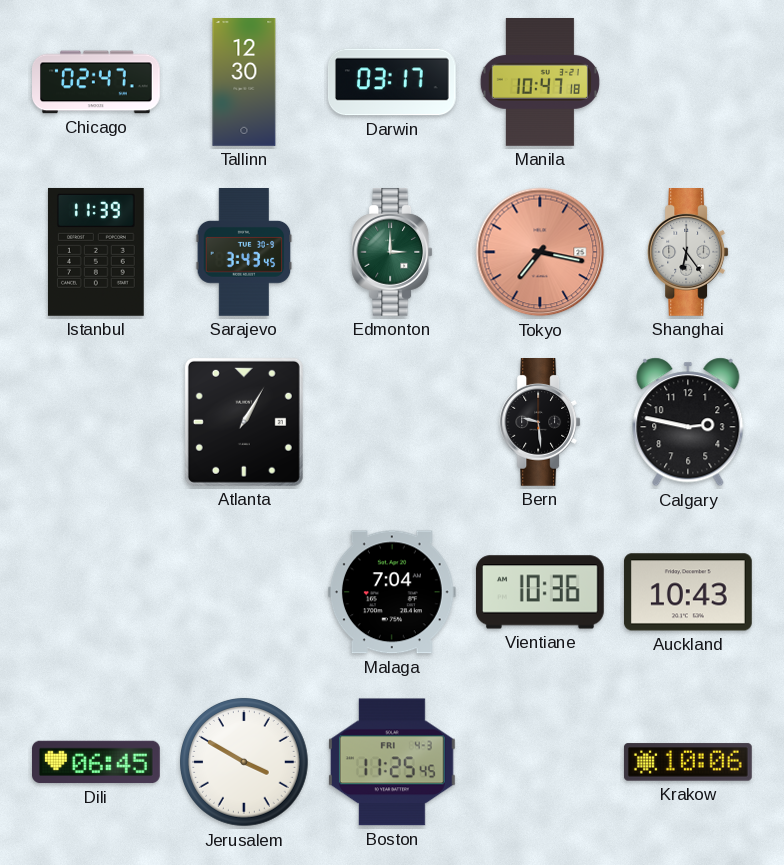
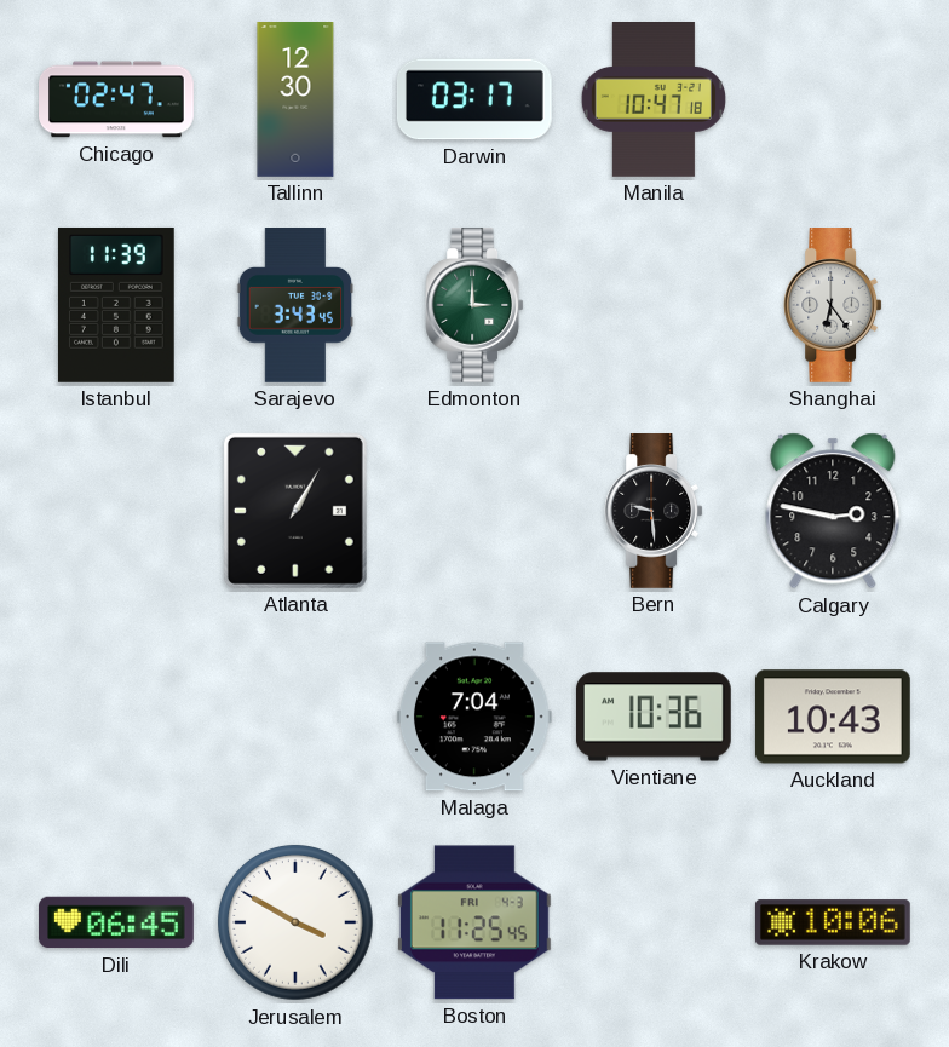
Tokyo: 7:17 -> none (540, 252)
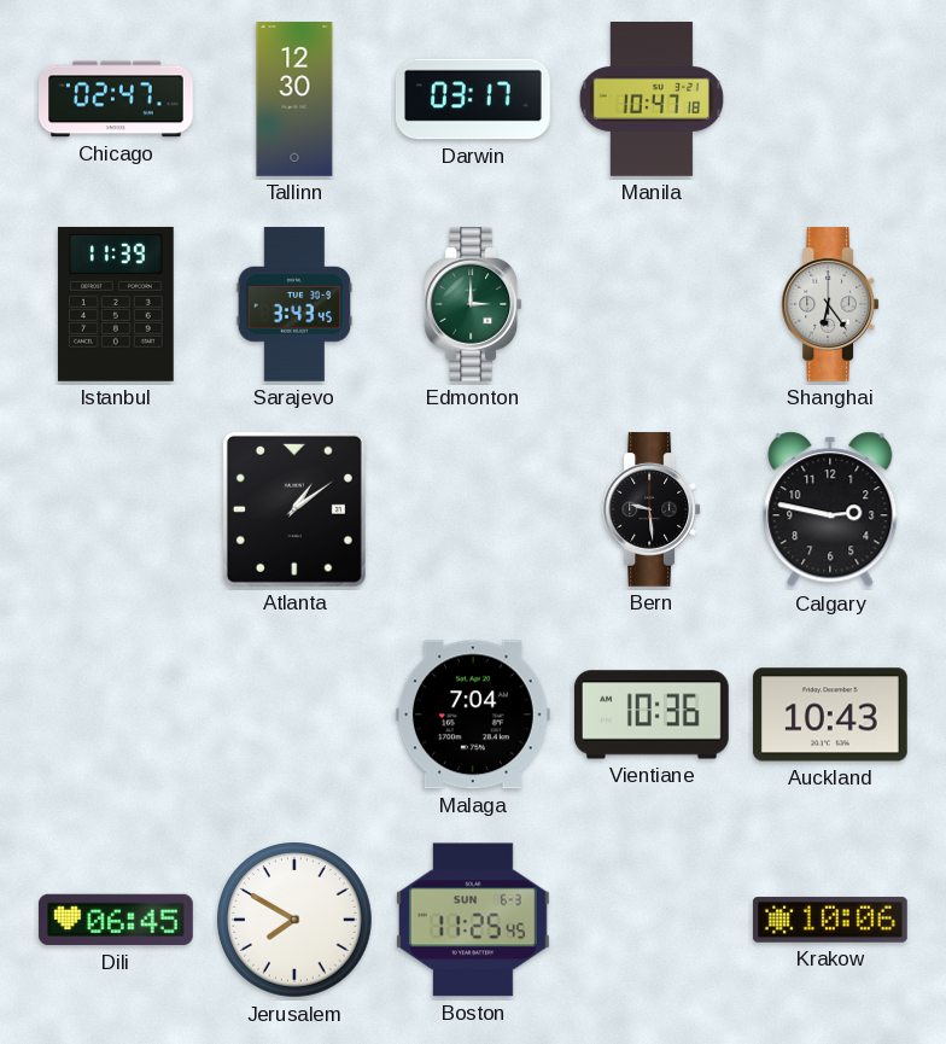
Atlanta: 1:05 -> 1:09 (294, 509)
Jerusalem: 3:50 -> 7:50 (296, 921)
Boston date: FRI 4-3 -> SUN 6-3 (473, 920)
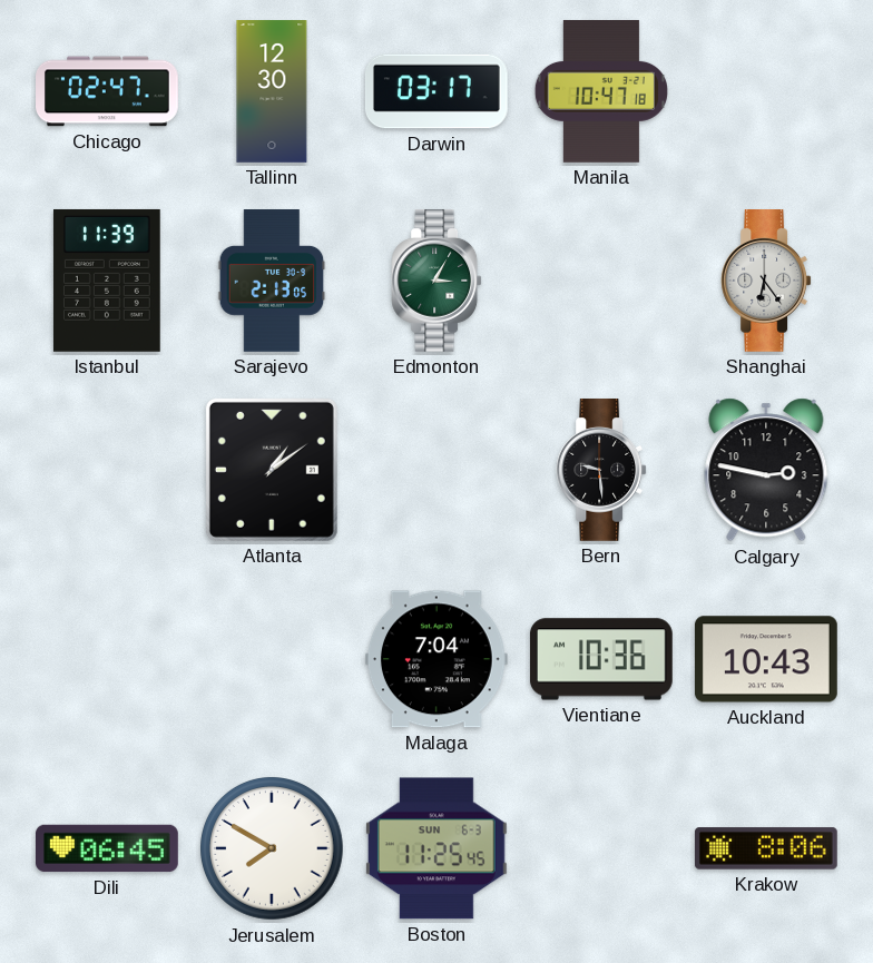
Sarajevo: 3:43 -> 2:13 (272, 282)
Edmonton: 3:00 -> 3:05 (436, 282)
Krakow: 10:06 -> 8:06 (766, 848)
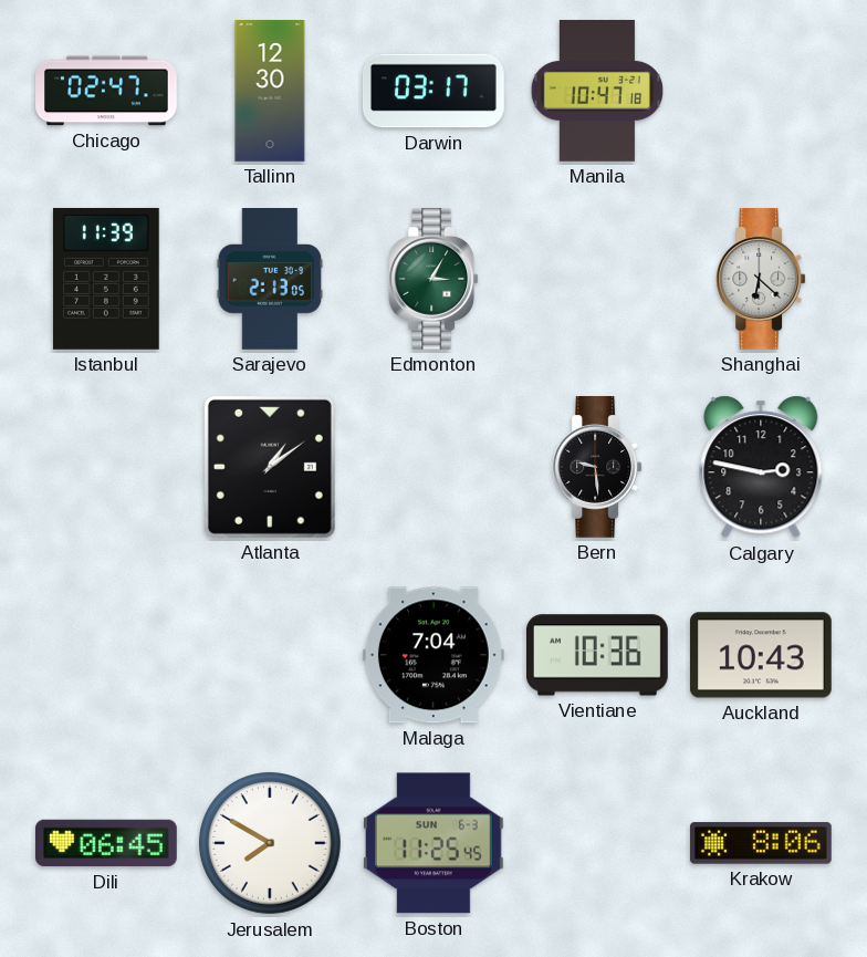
Shanghai: 6:24 -> 6:22 (761, 280)
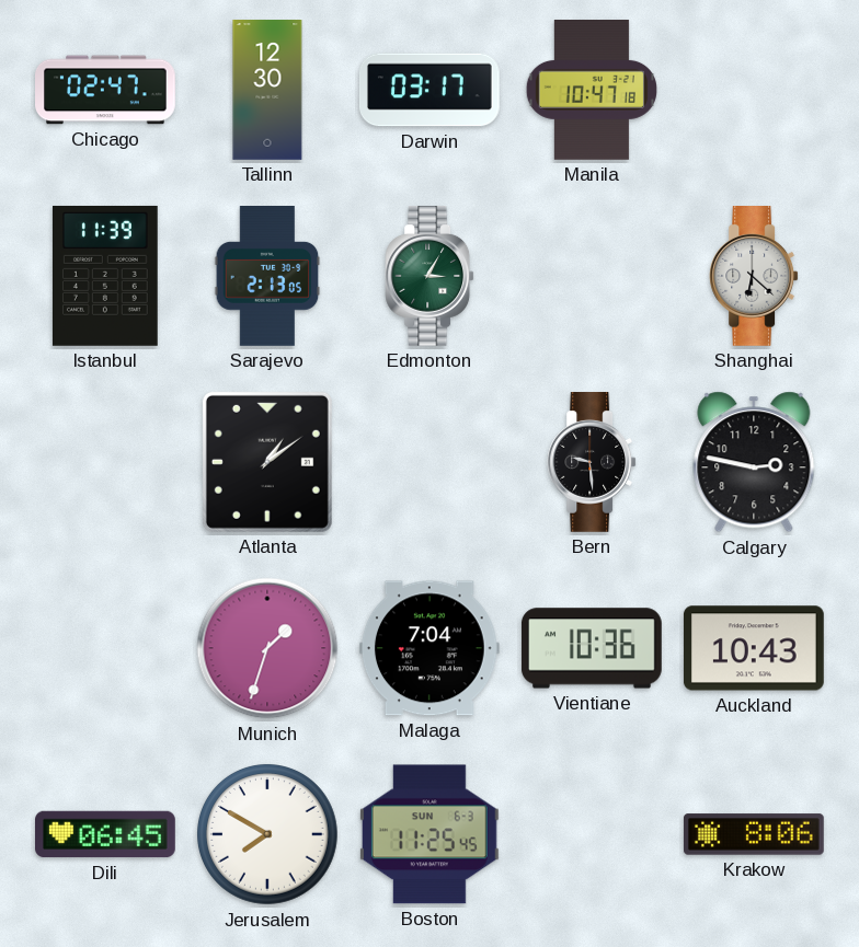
Munich: none -> 1:33 (267, 648)
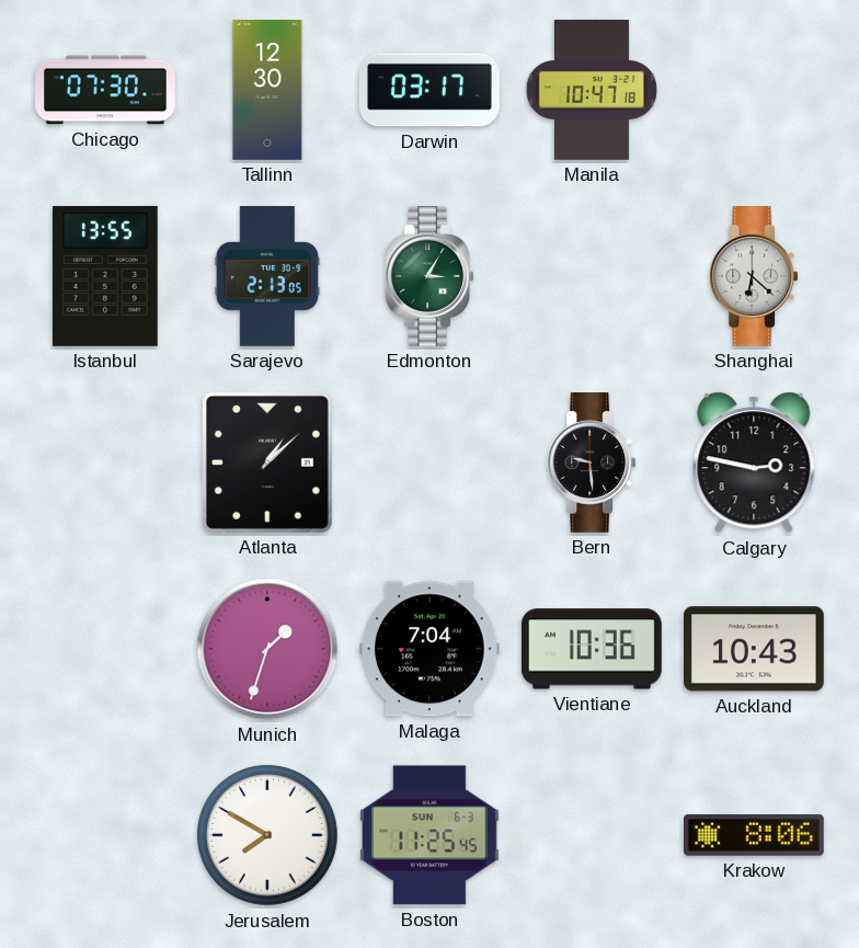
Chicago: 02:47 -> 07:30 (106, 90)
Istanbul: 11:39 -> 13:55 (105, 276)
Atlanta: 1:09 -> 1:08 (267, 462)
Dili: 06:45 -> none (106, 834)
